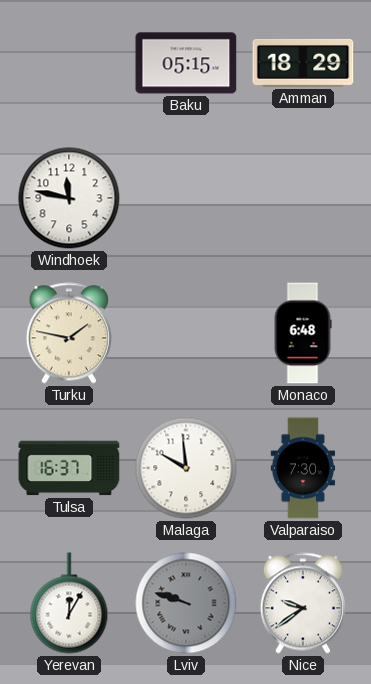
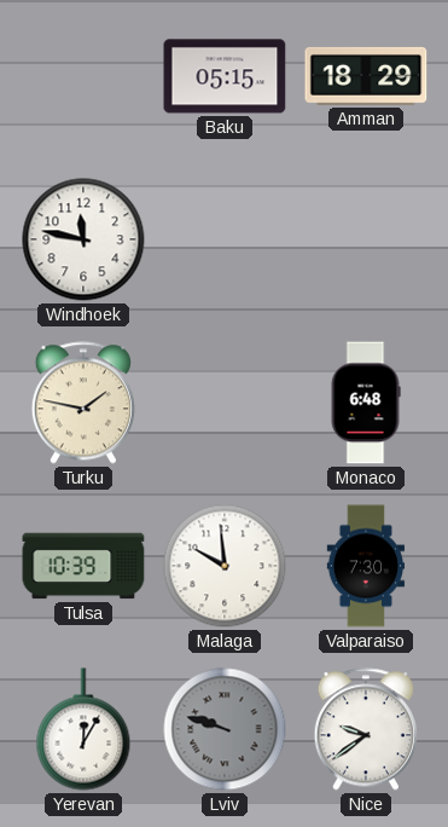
Tulsa: 16:37 -> 10:39 (83, 566)
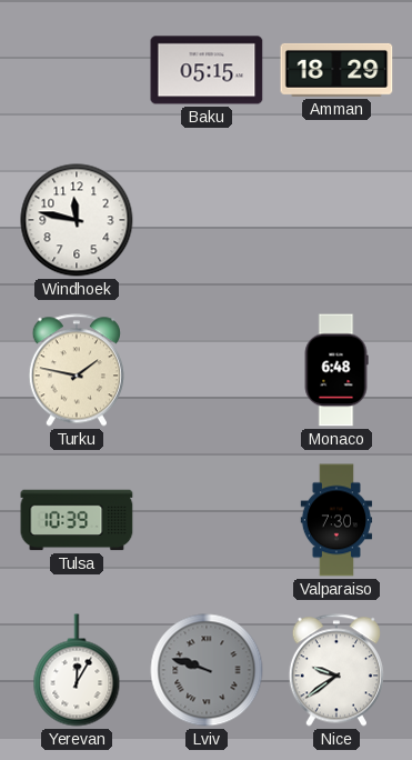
Malaga: 9:59 -> none (225, 566)
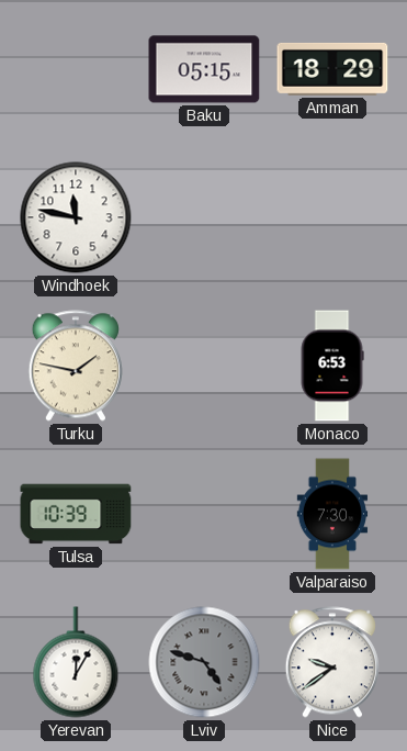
Monaco: 6:48 -> 6:53 (332, 366)
Lviv: 9:48 -> 4:48 (204, 662)
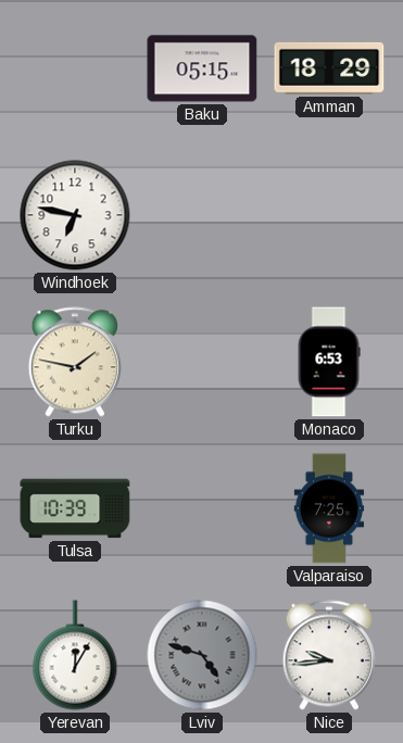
Windhoek: 11:47 -> 6:47 (75, 215)
Valparaiso: 7:30 -> 7:25 (329, 508)
Nice: 9:39 -> 9:44 (329, 655)
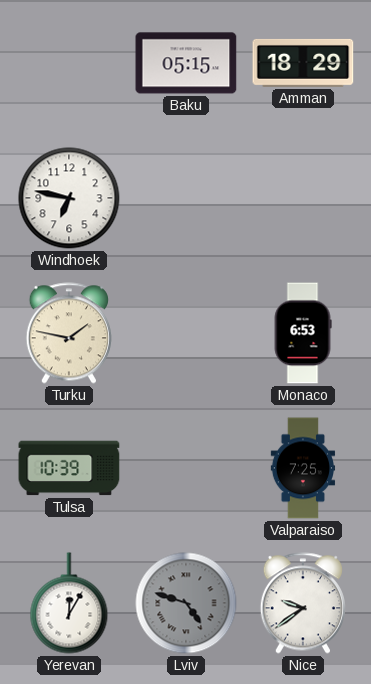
Nice: 9:44 -> 9:39 (303, 603)
